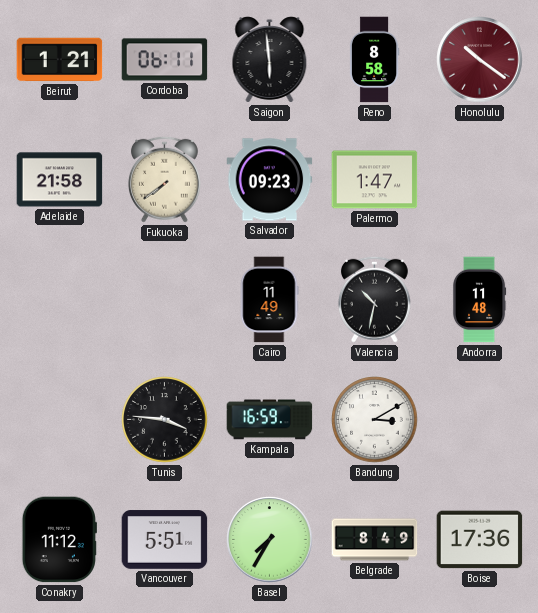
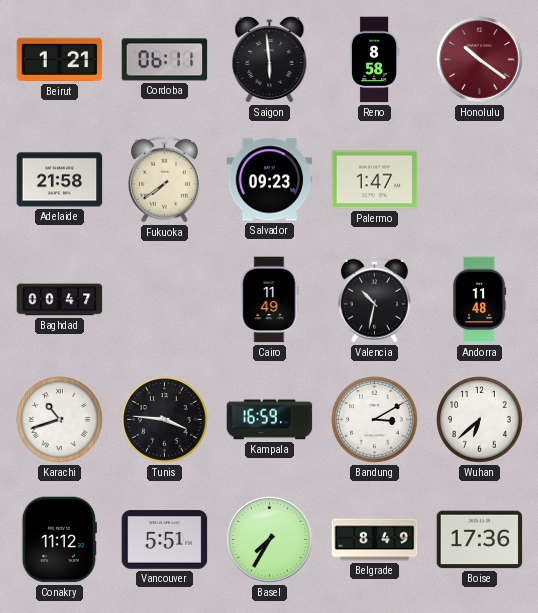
Baghdad: none -> 00:47 (60, 300)
Karachi: none -> 10:42 (60, 420)
Wuhan: none -> 6:38 (480, 420)
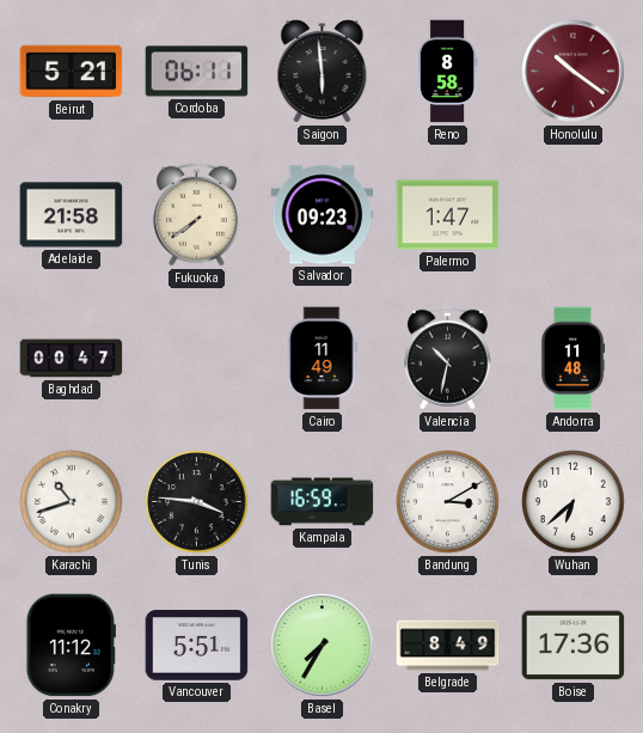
Beirut: 1:21 -> 5:21 (72, 72)
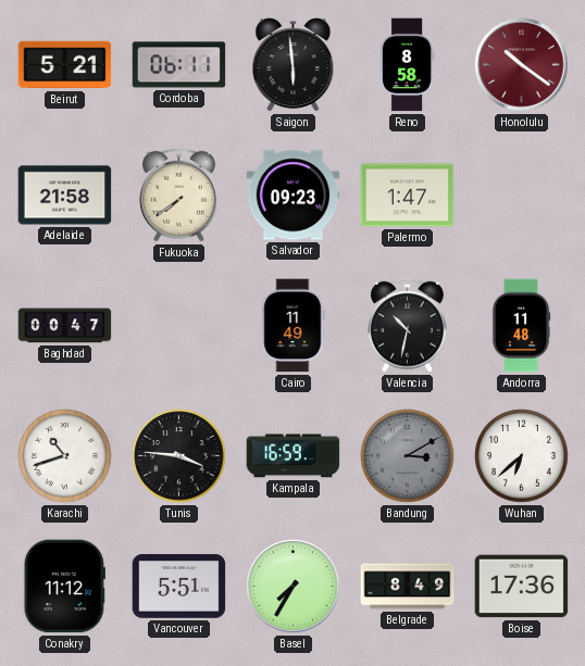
Bandung dial: white -> grey (408, 456)
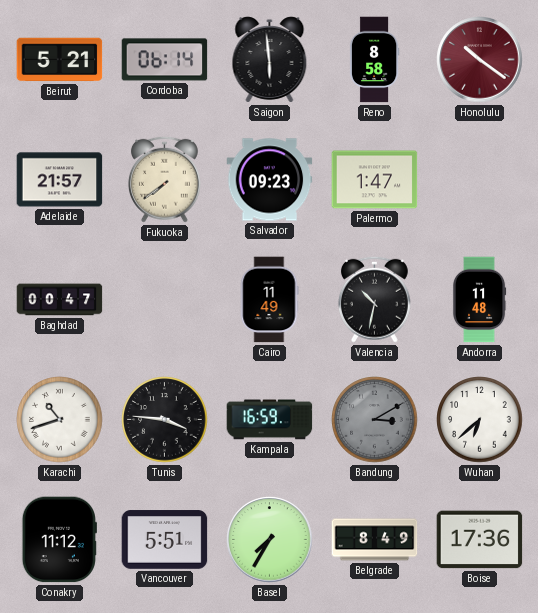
Cordoba: 06:11 -> 06:14 (165, 60)
Adelaide: 21:58 -> 21:57 (60, 180)
